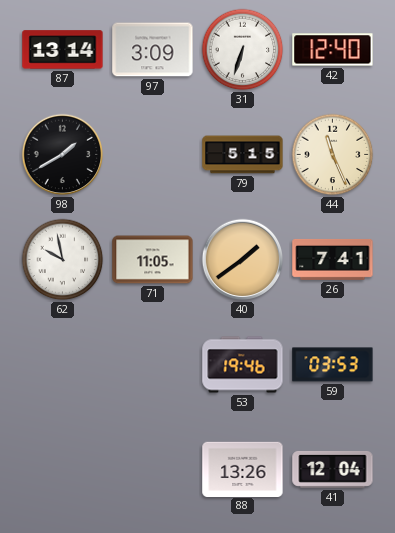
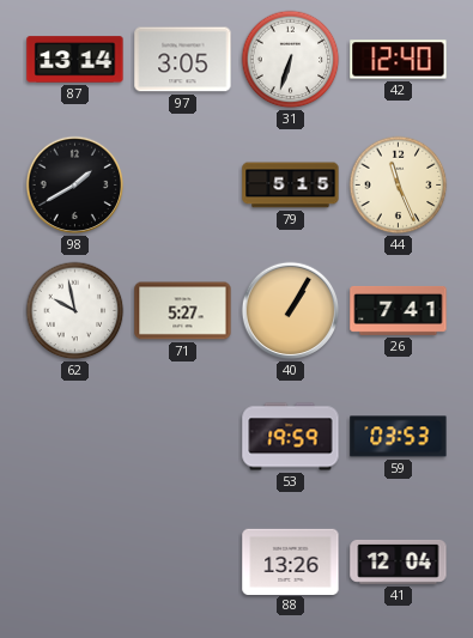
97: 3:09 -> 3:05 (183, 60)
71: 11:05 -> 5:27 (183, 311)
40: 1:39 -> 1:05 (291, 311)
53: 19:46 -> 19:59 (291, 437)
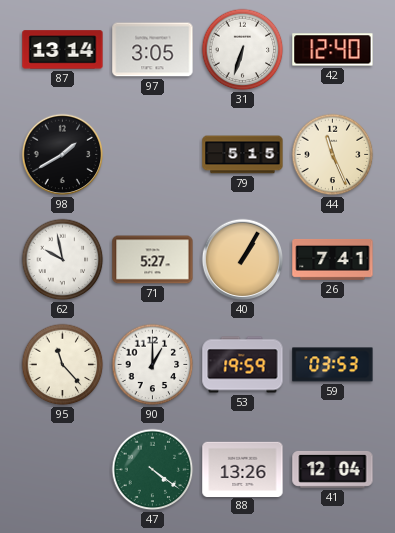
95: none -> 11:23 (63, 365)
90: none -> 1:00 (153, 365)
47: none -> 4:21 (153, 470)
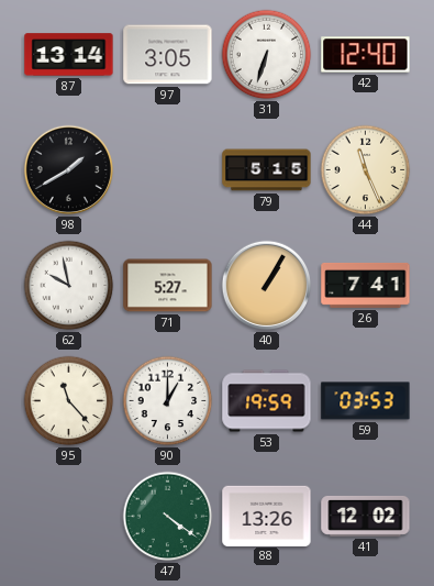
41: 12:04 -> 12:02 (366, 516)
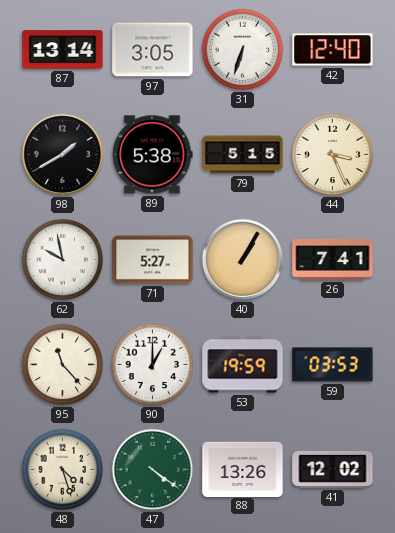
89: none -> 5:38 (153, 155)
44: 11:26 -> 3:26 (333, 155)
48: none -> 4:27 (63, 470)
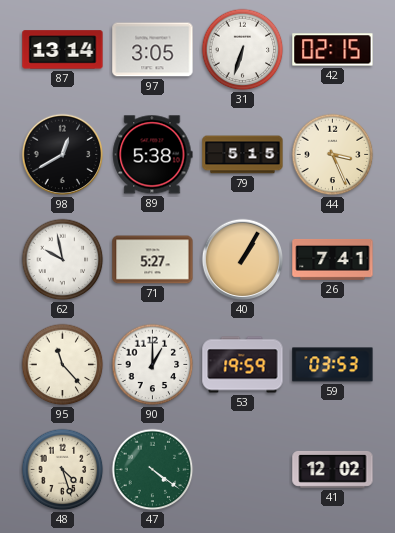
42: 12:40 -> 02:15 (333, 50)
98: 1:40 -> 12:40 (63, 155)
88: 13:26 -> none (243, 469)
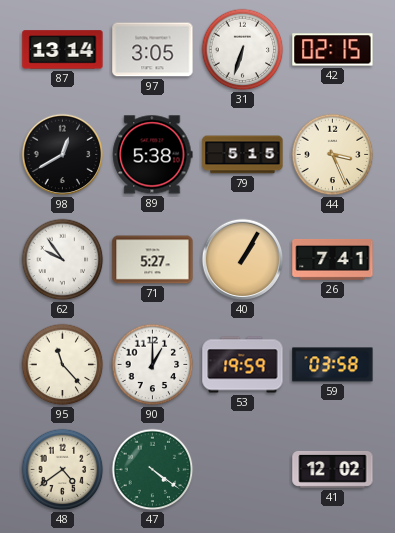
62: 9:58 -> 9:54 (63, 260)
59: 03:53 -> 03:58 (333, 365)
48: 4:27 -> 4:39 (63, 470)
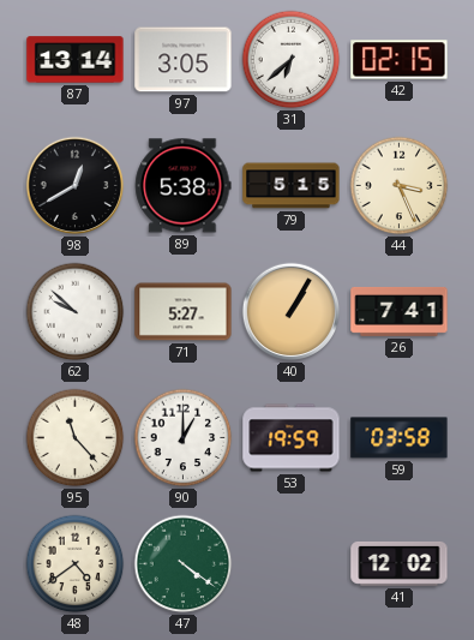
31: 6:33 -> 6:38 (292, 60)
62: 9:54 -> 9:52 (76, 312)
